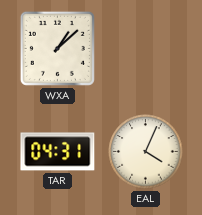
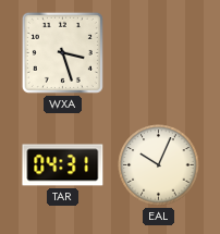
WXA: 1:08 -> 3:27 (62, 52)
EAL: 4:04 -> 10:04 (159, 165)
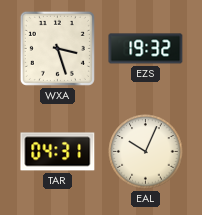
EZS: none -> 19:32 (146, 49)
